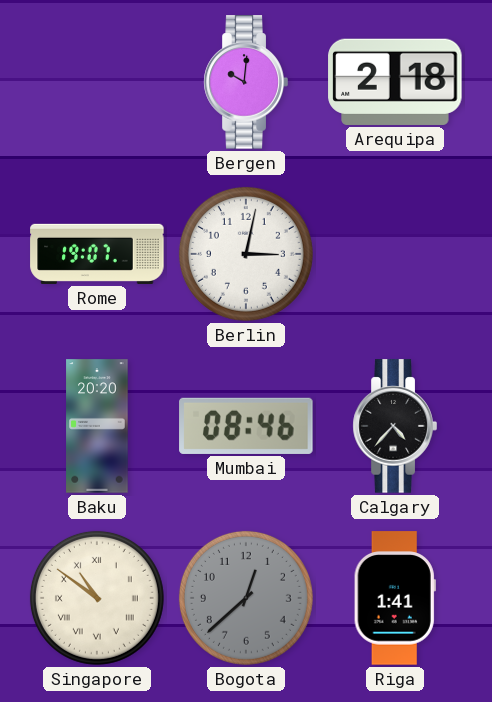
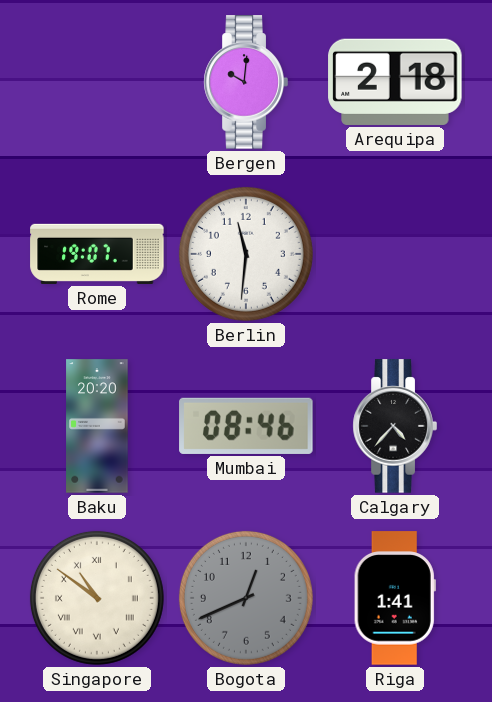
Berlin: 3:02 -> 11:31 (246, 254)
Bogota: 12:38 -> 12:41 (246, 598)
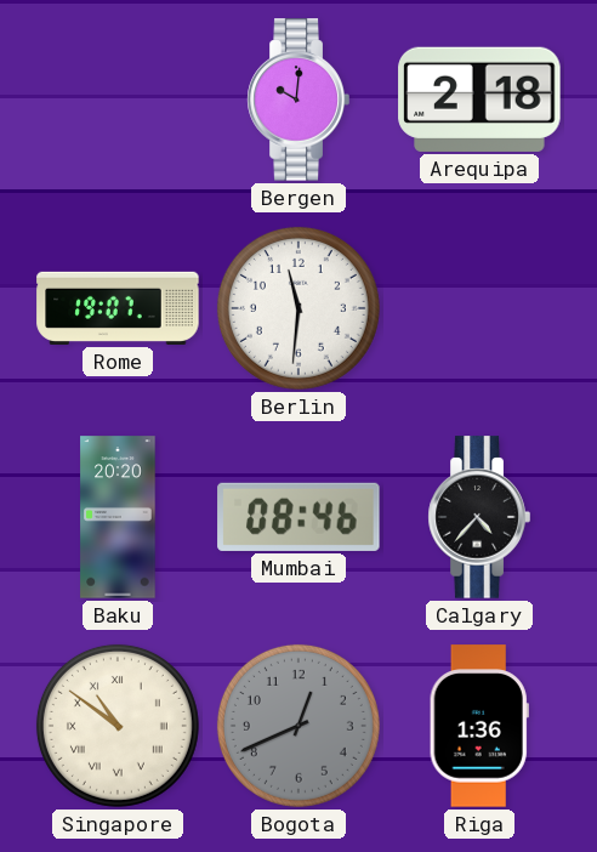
Riga: 1:41 -> 1:36 (479, 726)
